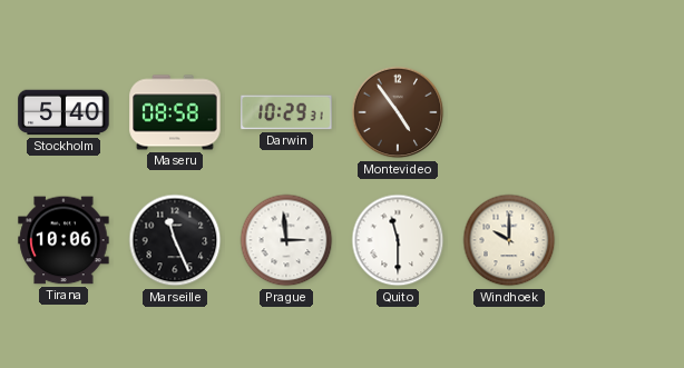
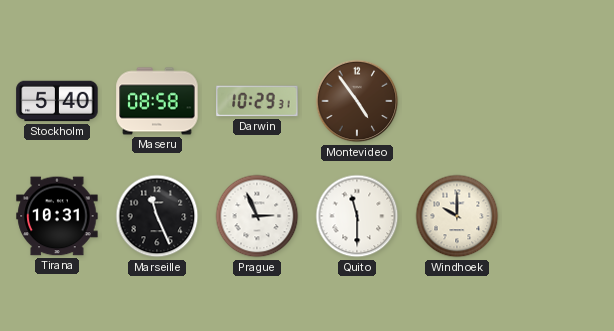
Tirana: 10:06 -> 10:31 (57, 216)
Prague: 2:59 -> 2:56 (257, 216)
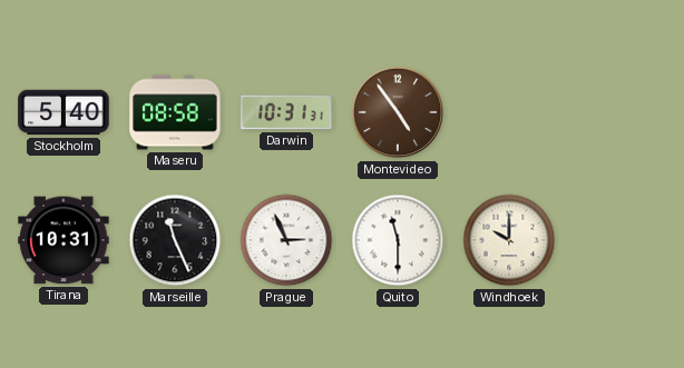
Darwin: 10:29 -> 10:31 (286, 112)
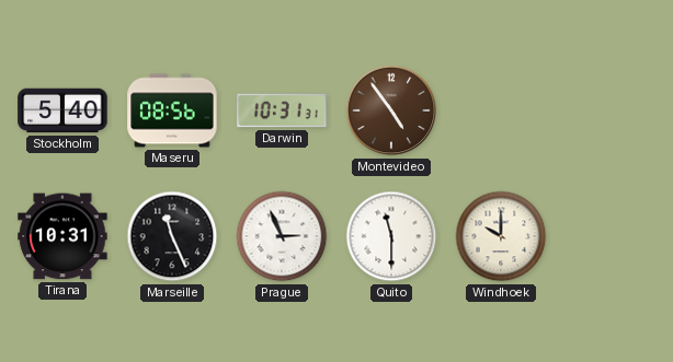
Maseru: 08:58 -> 08:56 (172, 110)
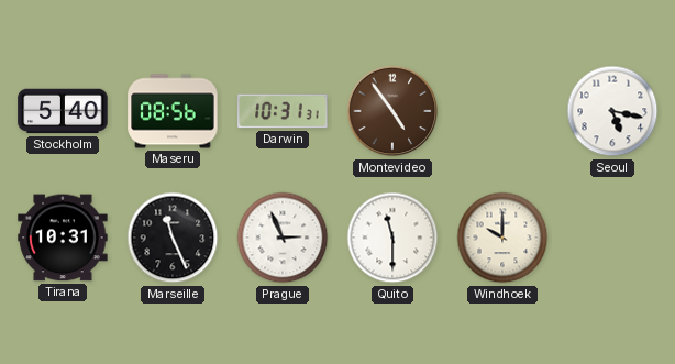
Seoul: none -> 5:17 (612, 111)
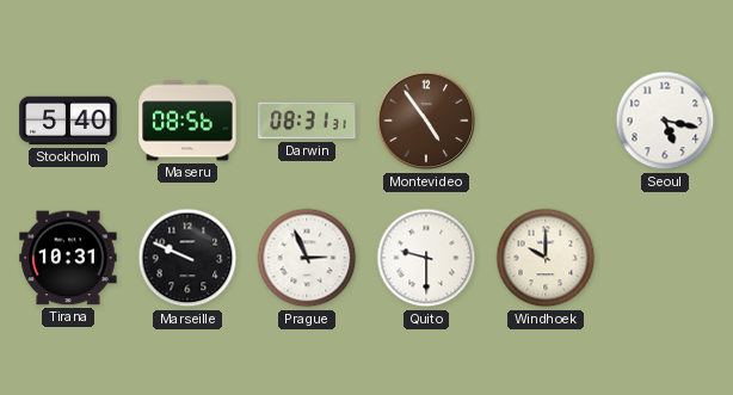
Darwin: 10:31 -> 08:31 (307, 121)
Marseille: 11:26 -> 9:49 (187, 258)
Quito: 11:30 -> 9:30 (426, 258)
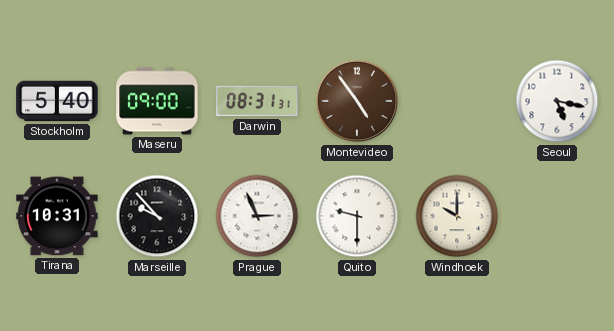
Maseru: 08:56 -> 09:00 (157, 101)
Marseille: 9:49 -> 9:53 (157, 216)
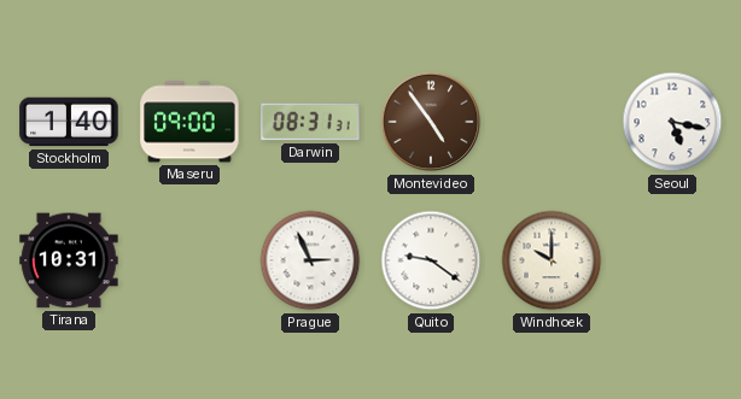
Stockholm: 5:40 -> 1:40 (69, 122)
Marseille: 9:53 -> none (157, 216)
Quito: 9:30 -> 9:21 (431, 260)
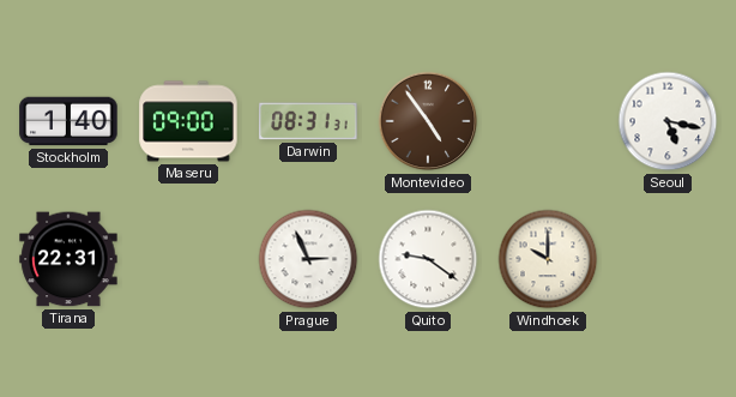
Tirana: 10:31 -> 22:31 (68, 259)
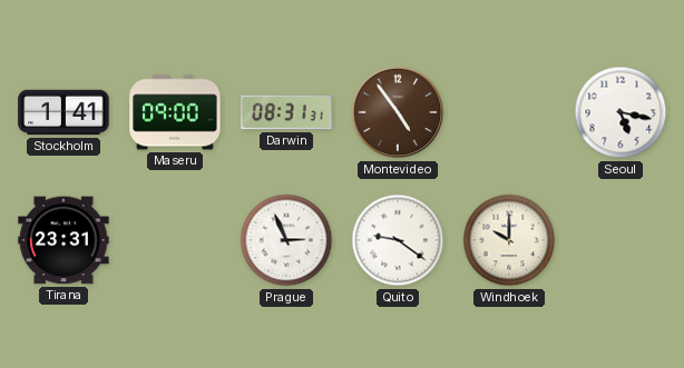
Stockholm: 1:40 -> 1:41 (63, 112)
Tirana: 22:31 -> 23:31 (63, 240)
